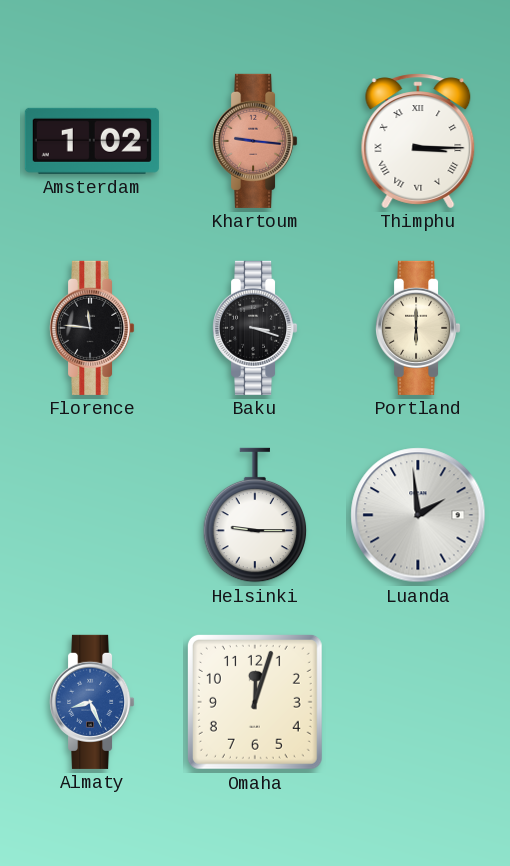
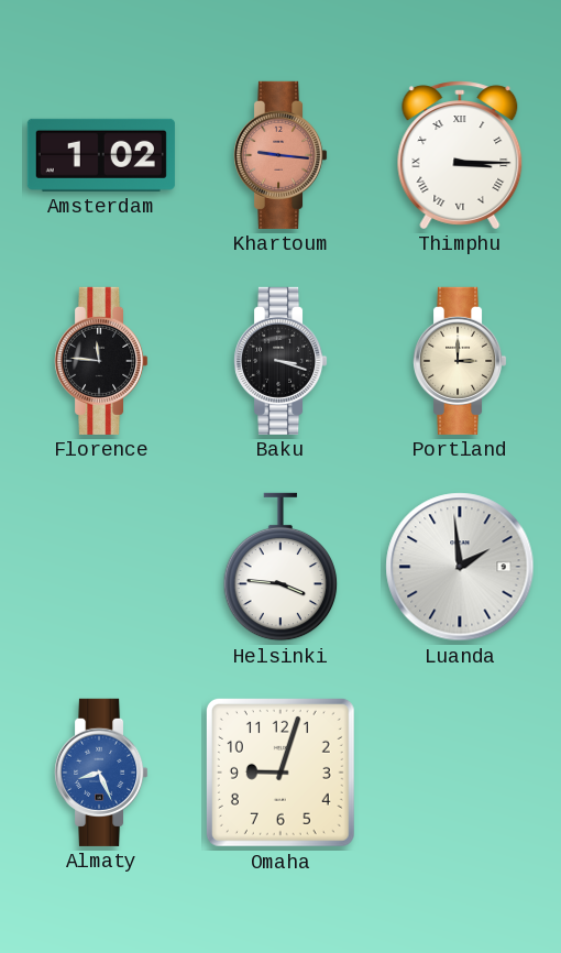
Portland: 6:00 -> 3:00 (461, 361)
Helsinki: 9:15 -> 3:46 (280, 567)
Omaha: 12:03 -> 9:03 (280, 773)
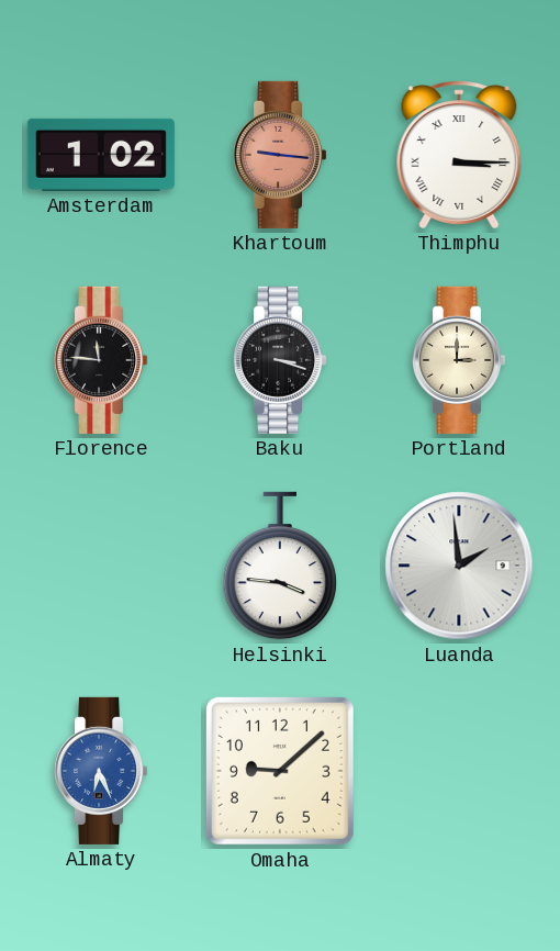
Almaty: 8:26 -> 6:26 (102, 771)
Omaha: 9:03 -> 9:08 (280, 771)
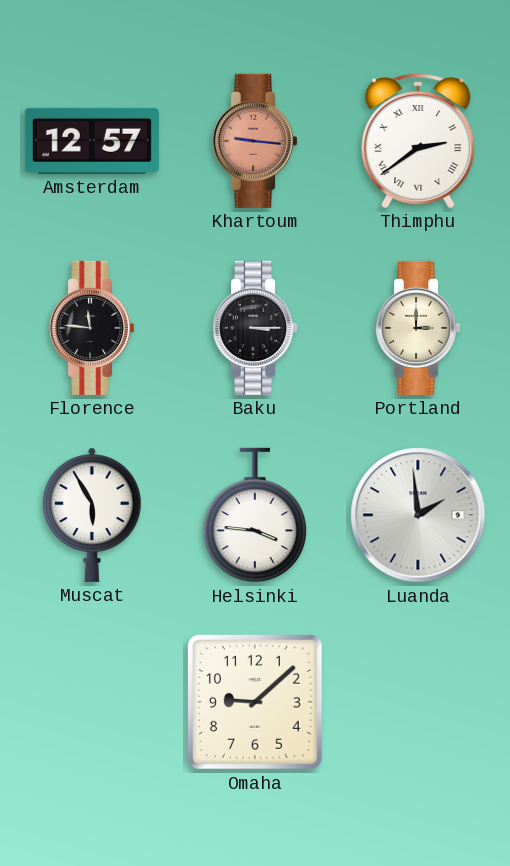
Amsterdam: 1:02 -> 12:57 (92, 141)
Thimphu: 3:15 -> 2:39 (418, 141)
Baku: 3:18 -> 3:15 (256, 328)
Muscat: none -> 5:55 (92, 515)
Almaty: 6:26 -> none (102, 771)
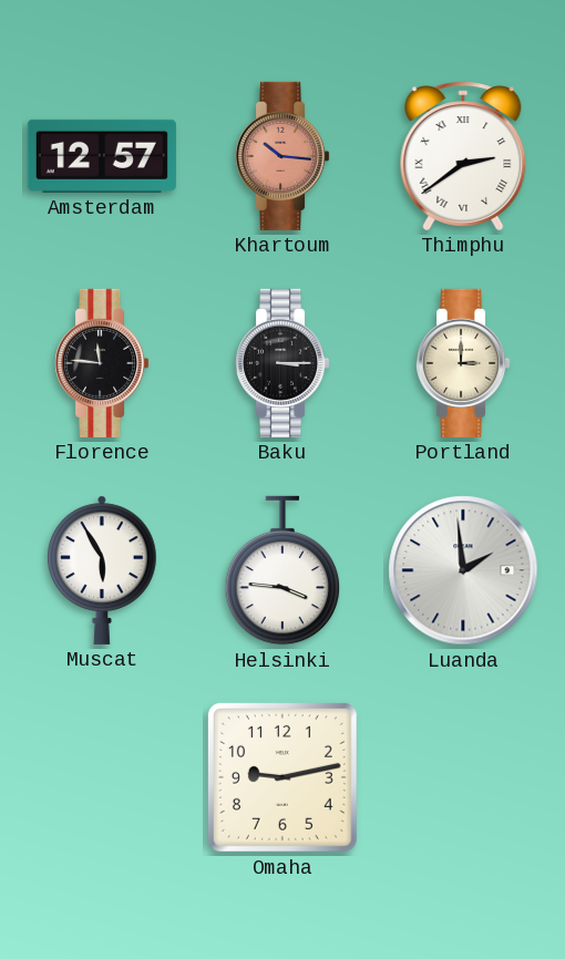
Khartoum: 9:16 -> 10:16 (284, 156)
Omaha: 9:08 -> 9:13 (282, 777)
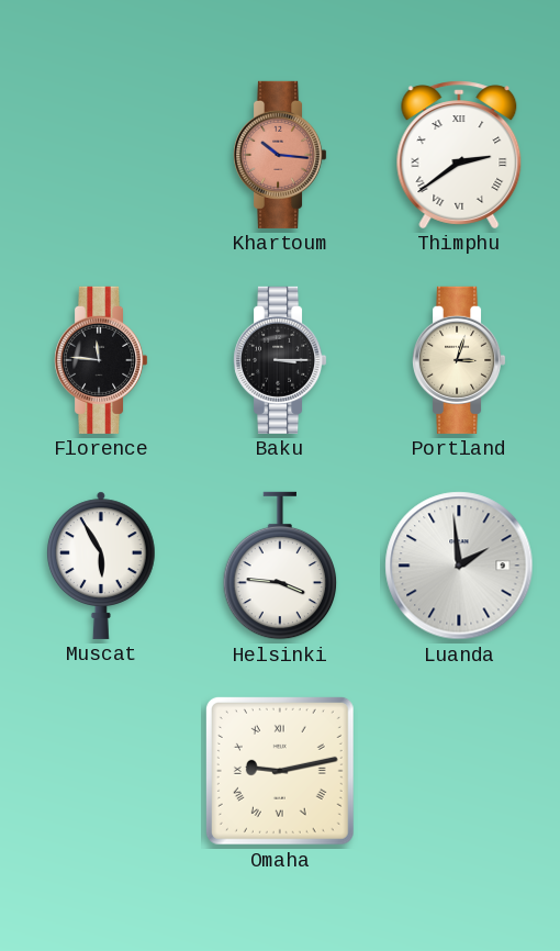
Amsterdam: 12:57 -> none (102, 156)
Portland: 3:00 -> 3:03 (460, 360)
Omaha numerals: Arabic -> Roman (280, 771)
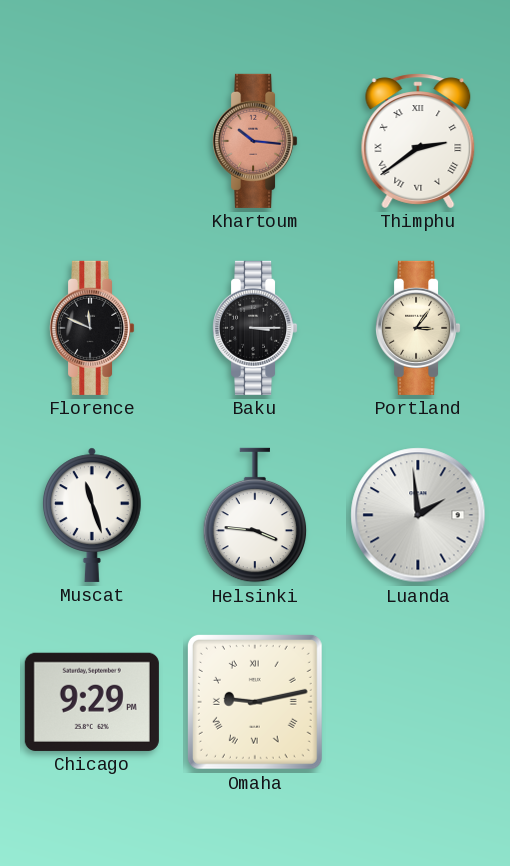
Florence: 11:46 -> 11:49 (93, 328)
Portland: 3:03 -> 3:06 (419, 328)
Muscat: 5:55 -> 11:27 (92, 515)
Chicago: none -> 9:29 (92, 702)
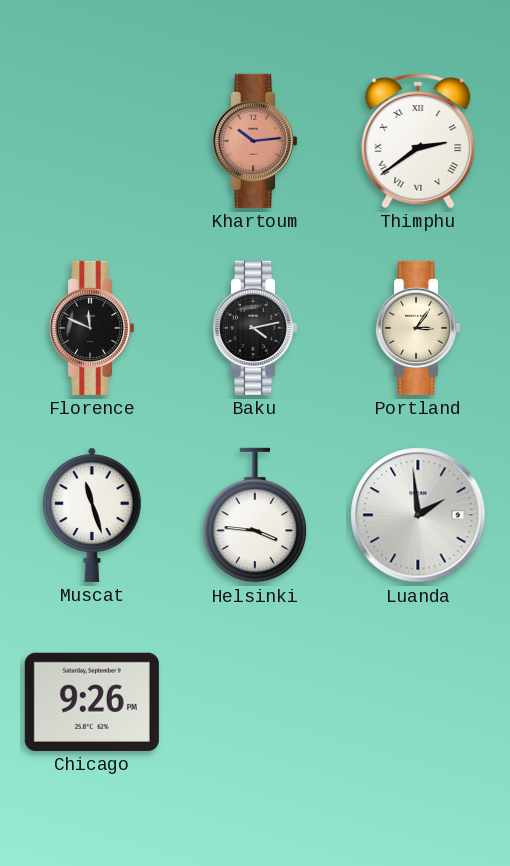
Khartoum: 10:16 -> 10:14 (256, 141)
Baku: 3:15 -> 4:13 (256, 328)
Chicago: 9:29 -> 9:26 (92, 702)
Omaha: 9:13 -> none (255, 702)
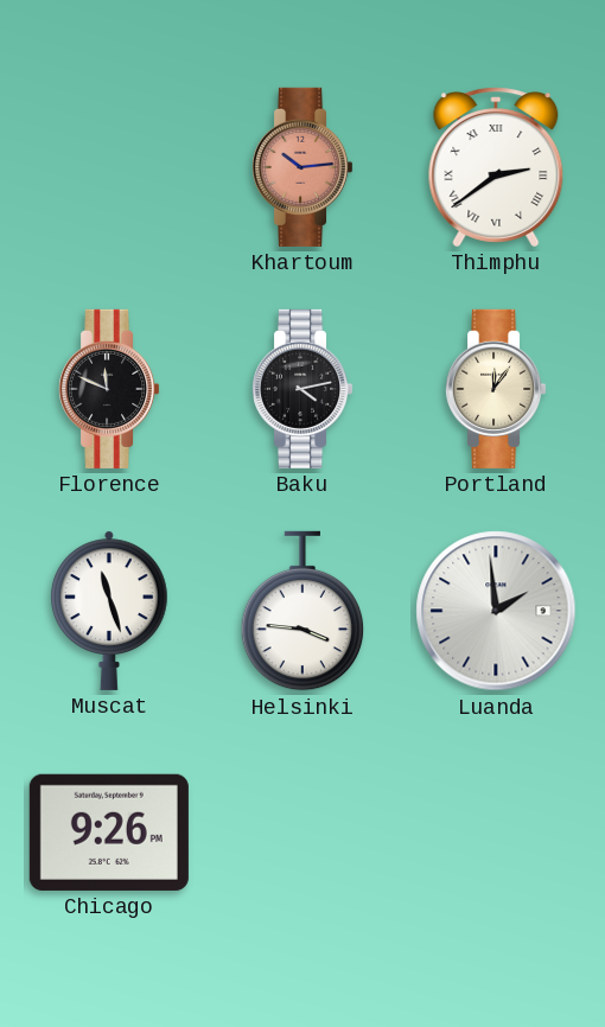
Portland: 3:06 -> 12:06 (497, 389)
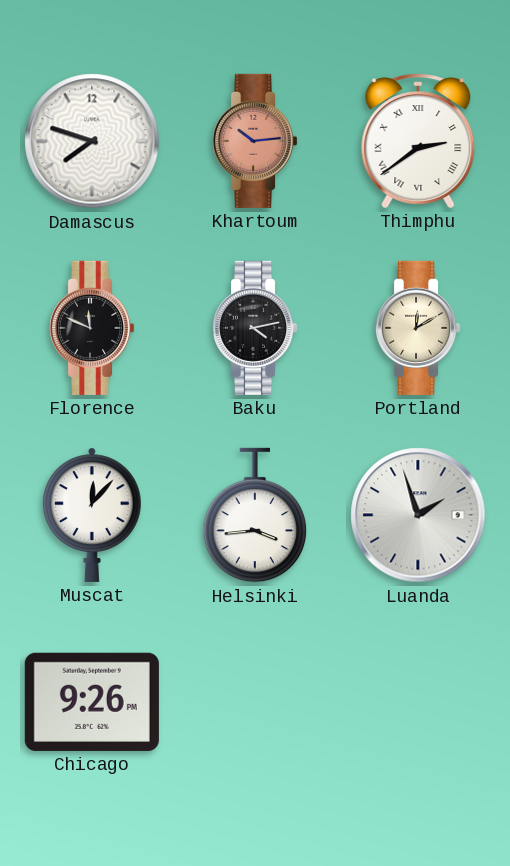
Damascus: none -> 7:48 (92, 141)
Portland: 12:06 -> 12:10 (419, 328)
Muscat: 11:27 -> 12:07 (92, 515)
Helsinki: 3:46 -> 3:44 (255, 515)
Luanda: 1:59 -> 1:57 (418, 515)
